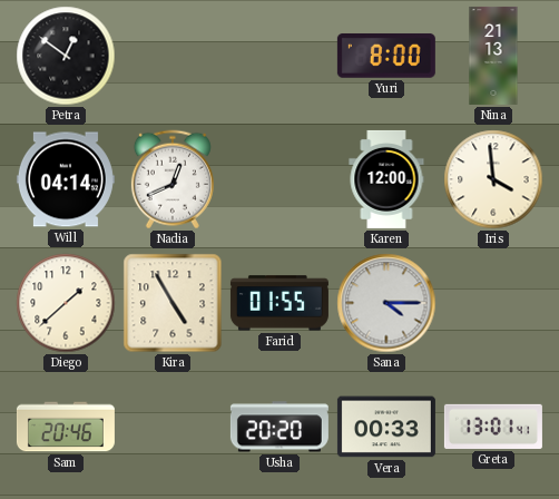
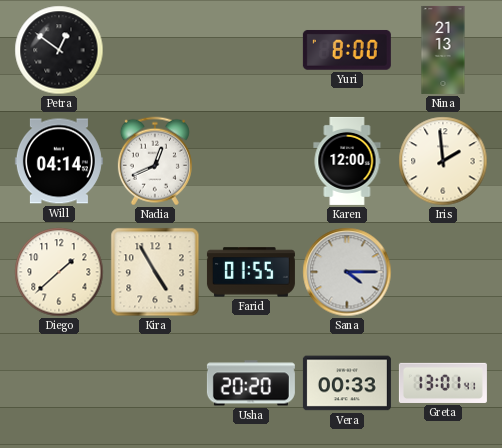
Iris: 3:59 -> 1:59 (443, 161)
Sam: 20:46 -> none (66, 427)
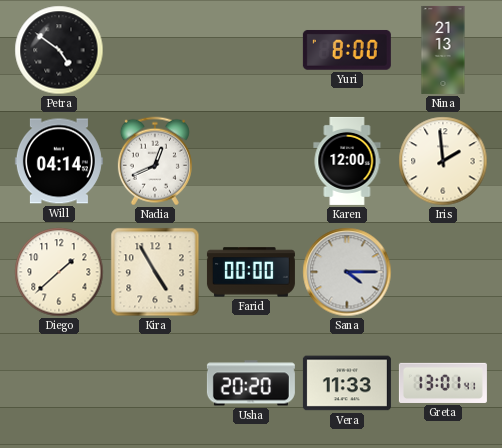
Petra: 12:51 -> 4:51 (59, 50)
Farid: 01:55 -> 00:00 (251, 272)
Vera: 00:33 -> 11:33 (347, 383)
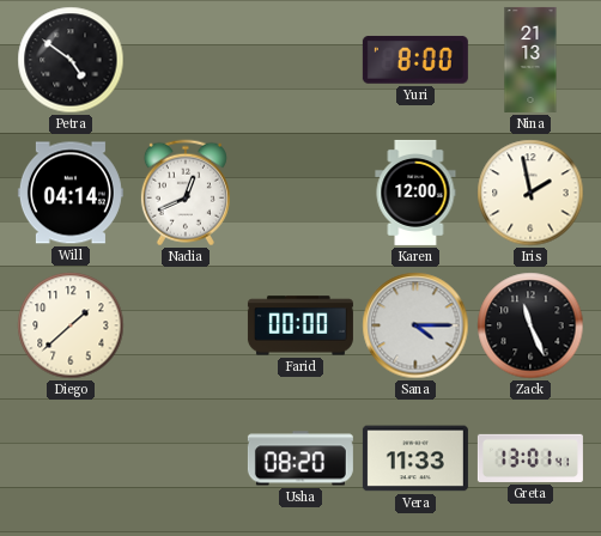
Iris: 1:59 -> 1:58 (530, 193)
Kira: 4:55 -> none (155, 272)
Zack: none -> 11:26 (530, 325)
Usha: 20:20 -> 08:20 (300, 458)
